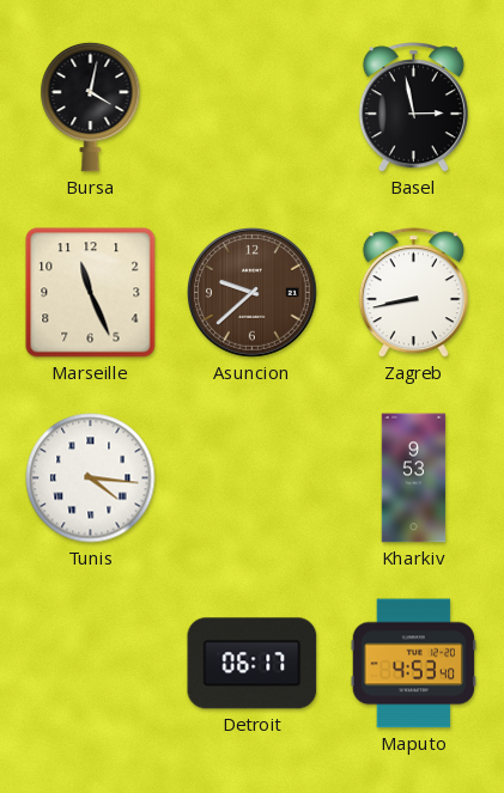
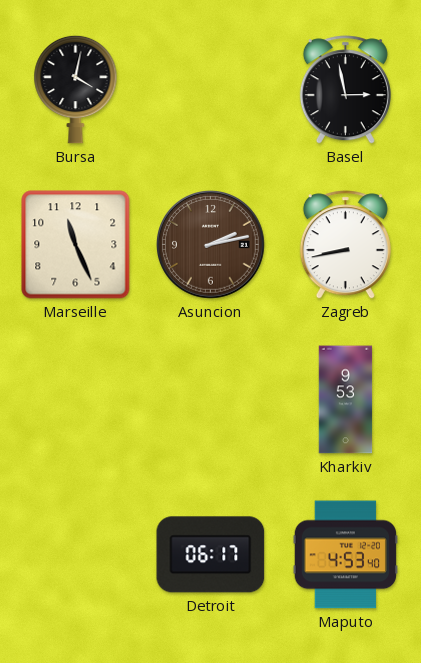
Asuncion: 9:38 -> 2:13 (211, 245)
Tunis: 4:16 -> none (91, 478)
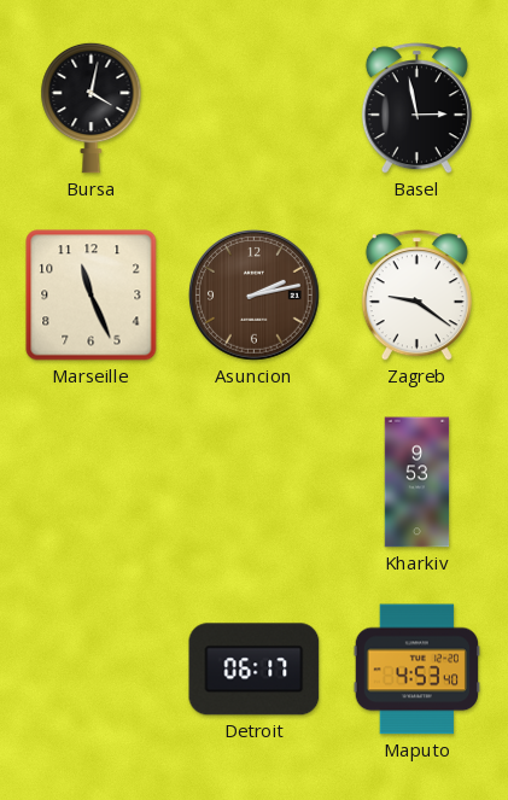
Zagreb: 8:43 -> 9:21 (416, 296)
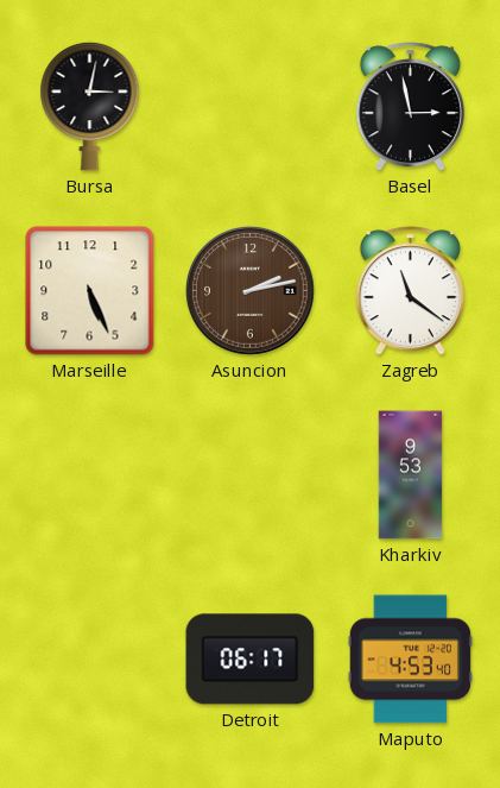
Bursa: 4:02 -> 3:02 (90, 106)
Marseille: 11:26 -> 5:26 (90, 291)
Zagreb: 9:21 -> 11:21 (410, 291)
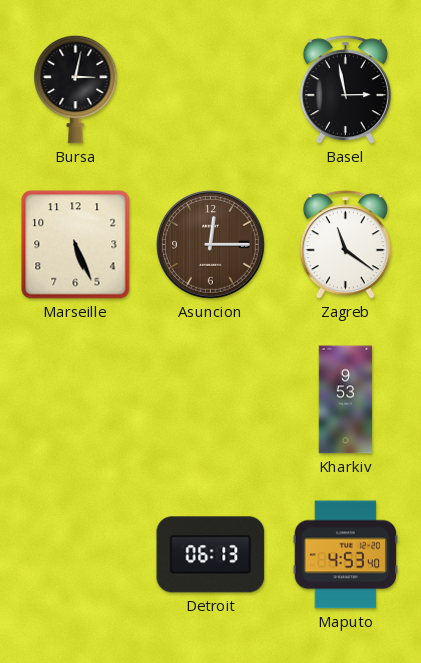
Asuncion: 2:13 -> 12:15 (211, 245)
Detroit: 06:17 -> 06:13 (211, 555)
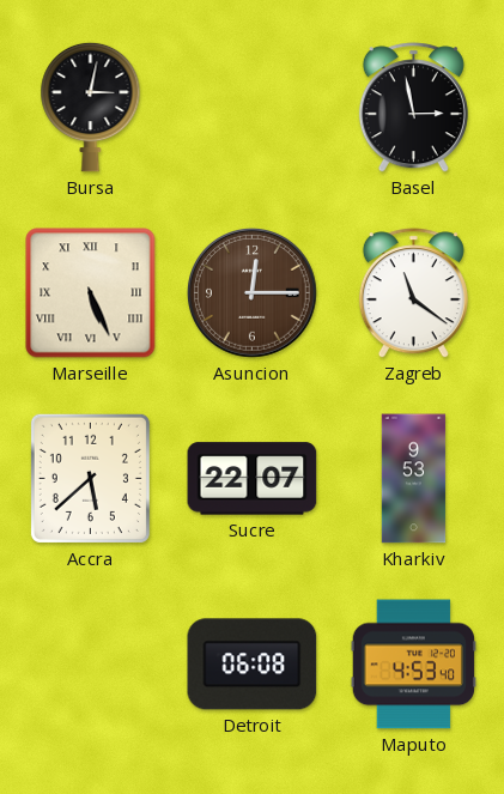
Marseille numerals: Arabic -> Roman (91, 293)
Accra: none -> 5:38 (90, 478)
Sucre: none -> 22:07 (253, 479)
Detroit: 06:13 -> 06:08 (253, 665)
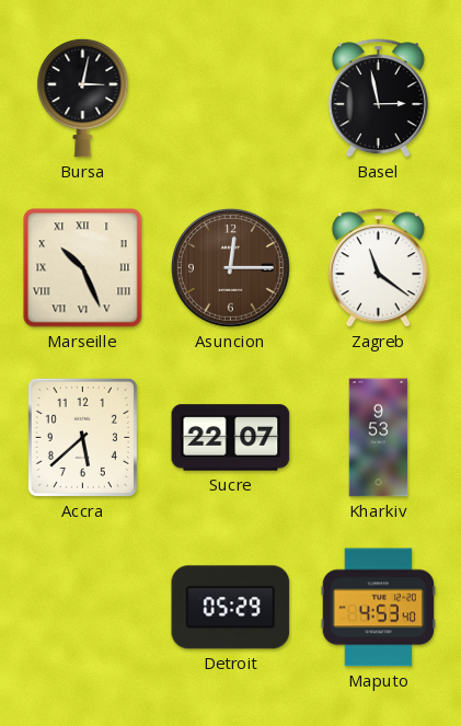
Marseille: 5:26 -> 10:26 (83, 268)
Detroit: 06:08 -> 05:29 (231, 608)
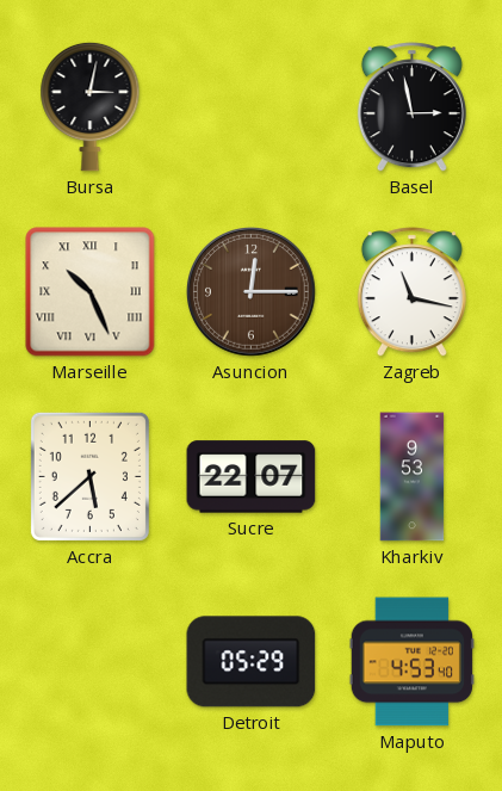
Zagreb: 11:21 -> 11:17 (411, 292)
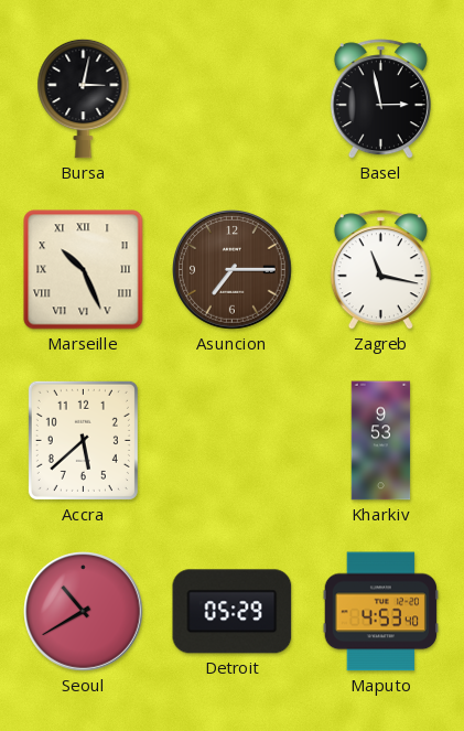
Asuncion: 12:15 -> 7:15 (233, 270)
Sucre: 22:07 -> none (252, 477)
Seoul: none -> 10:40 (84, 612)
